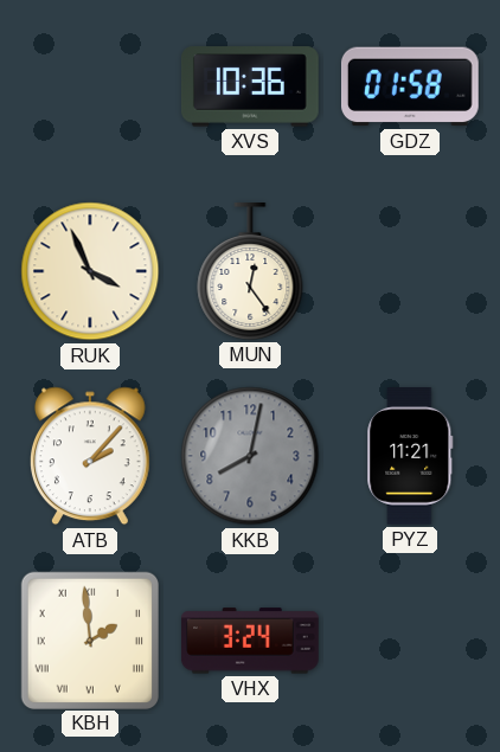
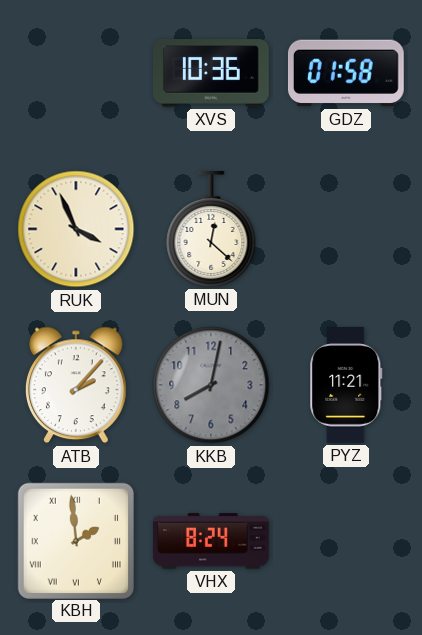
MUN: 12:24 -> 12:22 (211, 230)
VHX: 3:24 -> 8:24 (211, 541)
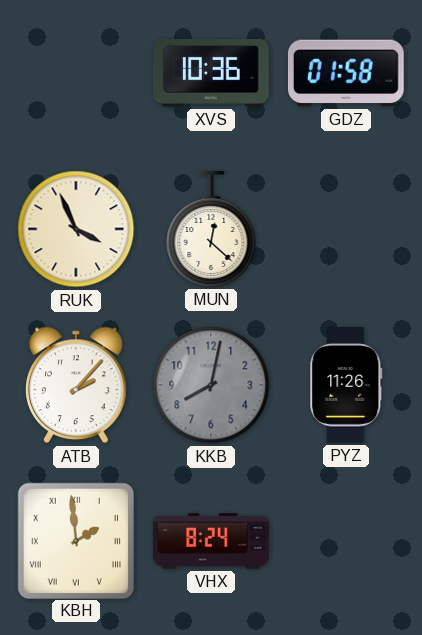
PYZ: 11:21 -> 11:26 (346, 386)
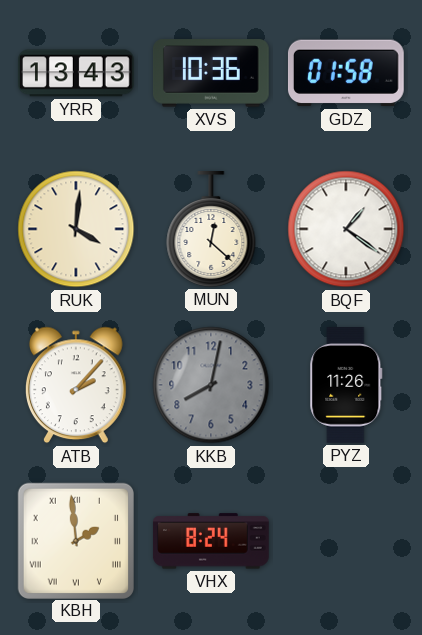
YRR: none -> 13:43 (77, 73)
RUK: 3:56 -> 4:01 (76, 229)
BQF: none -> 1:21 (346, 229)
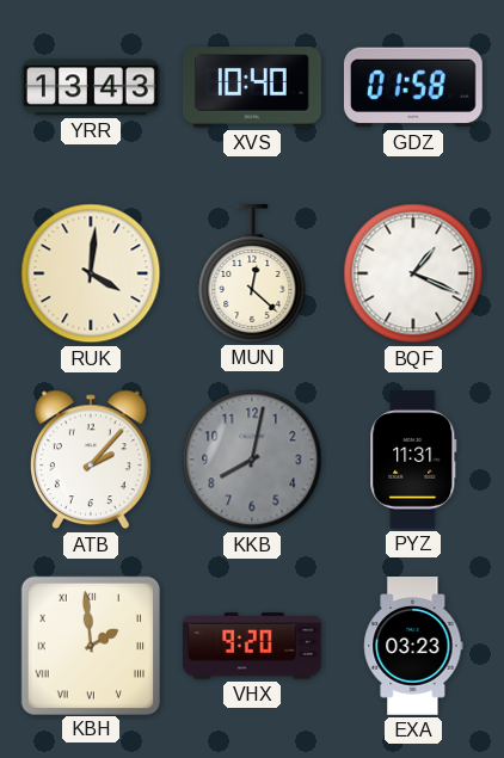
XVS: 10:36 -> 10:40 (252, 87)
BQF: 1:21 -> 1:19 (413, 273)
PYZ: 11:26 -> 11:31 (413, 461)
VHX: 8:24 -> 9:20 (252, 646)
EXA: none -> 03:23 (413, 647)
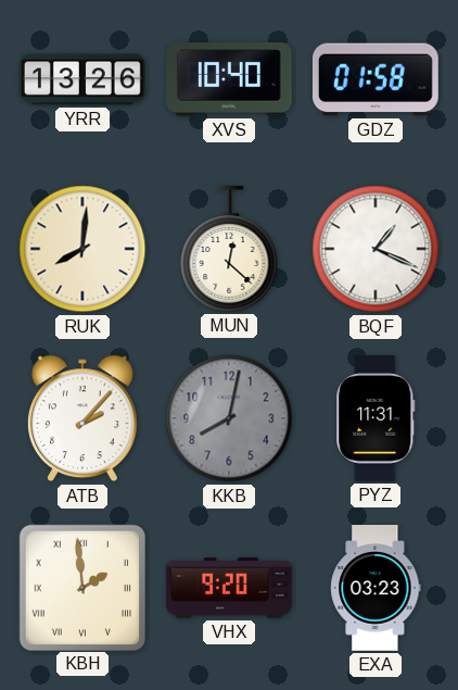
YRR: 13:43 -> 13:26 (84, 79)
RUK: 4:01 -> 8:01 (82, 249)
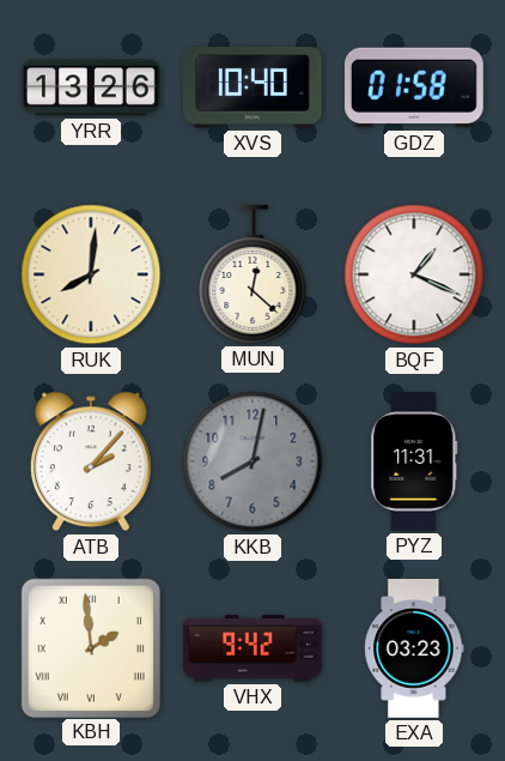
VHX: 9:20 -> 9:42 (252, 648)
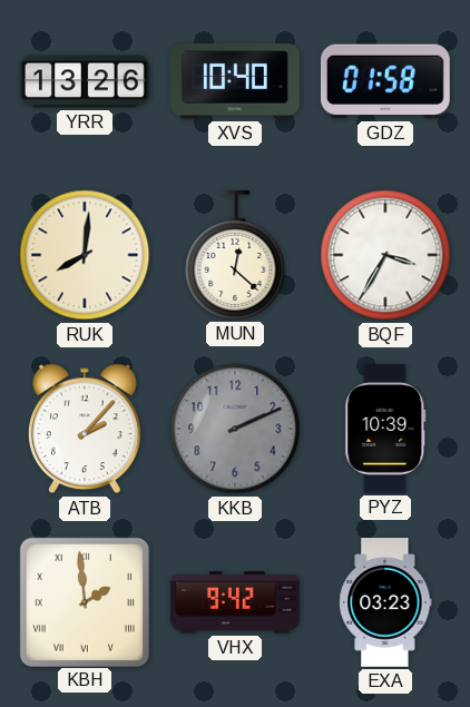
BQF: 1:19 -> 3:35 (385, 255)
KKB: 8:02 -> 2:11 (235, 429)
PYZ: 11:31 -> 10:39 (385, 430)
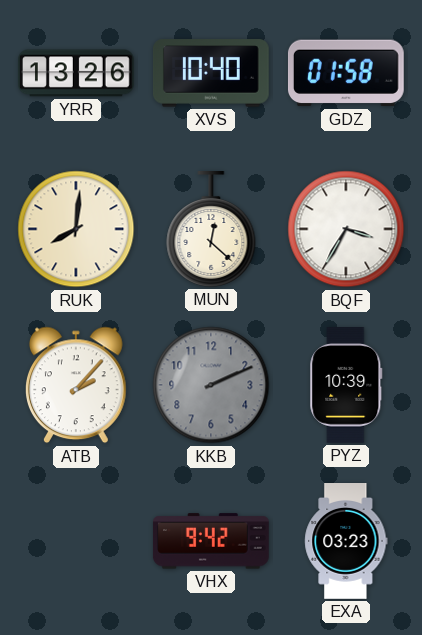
KBH: 1:59 -> none (84, 601)
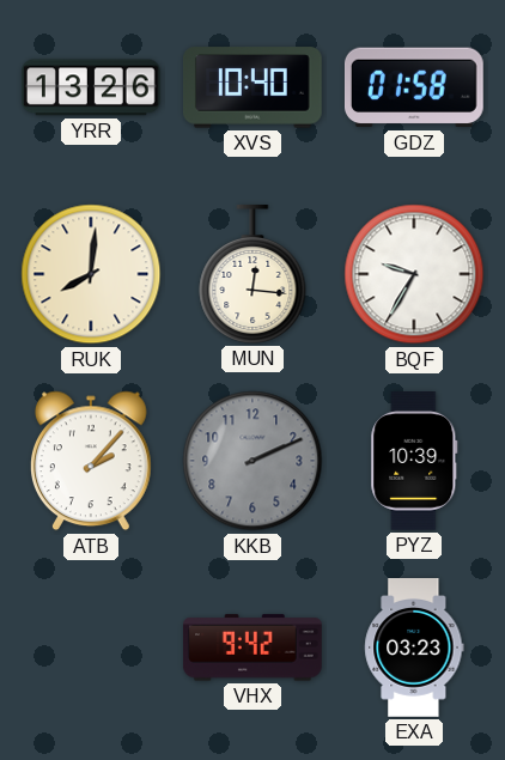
MUN: 12:22 -> 12:16 (252, 275)
BQF: 3:35 -> 9:35 (414, 274)
